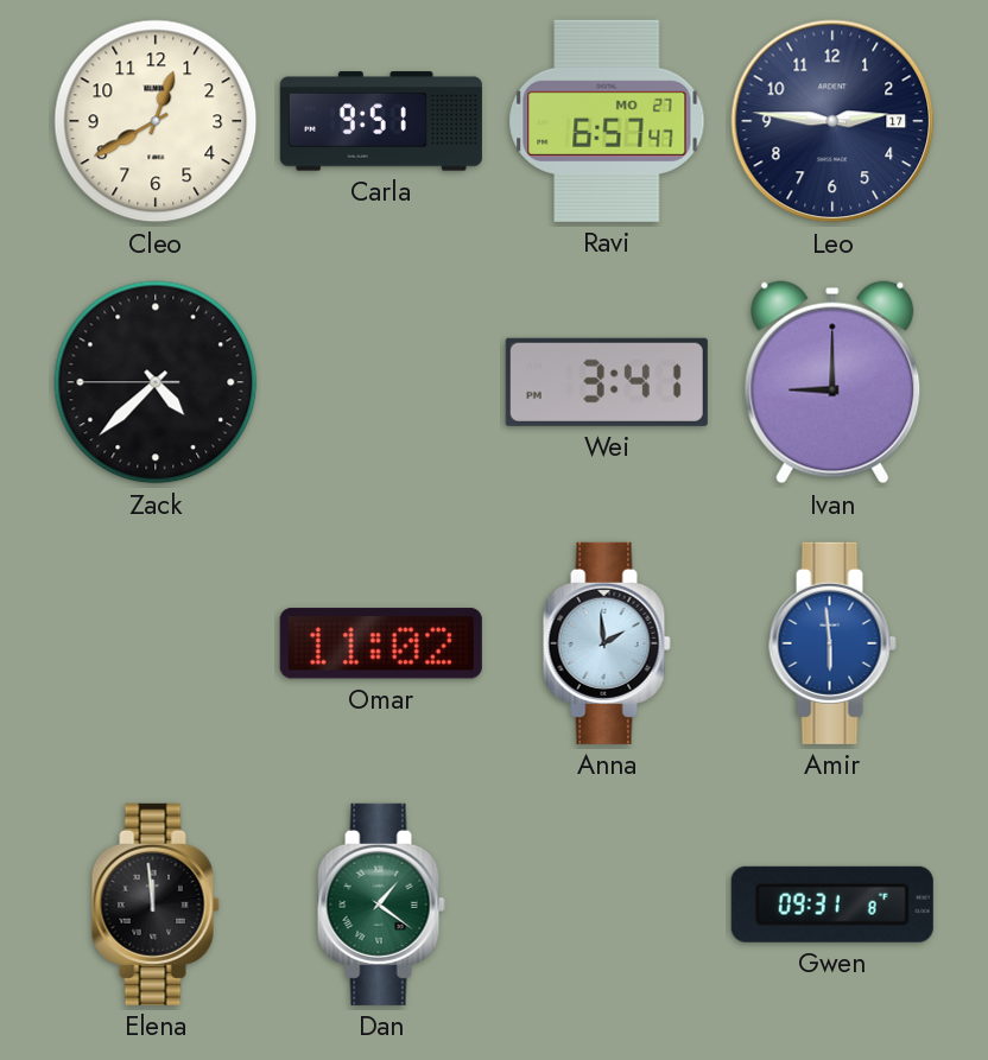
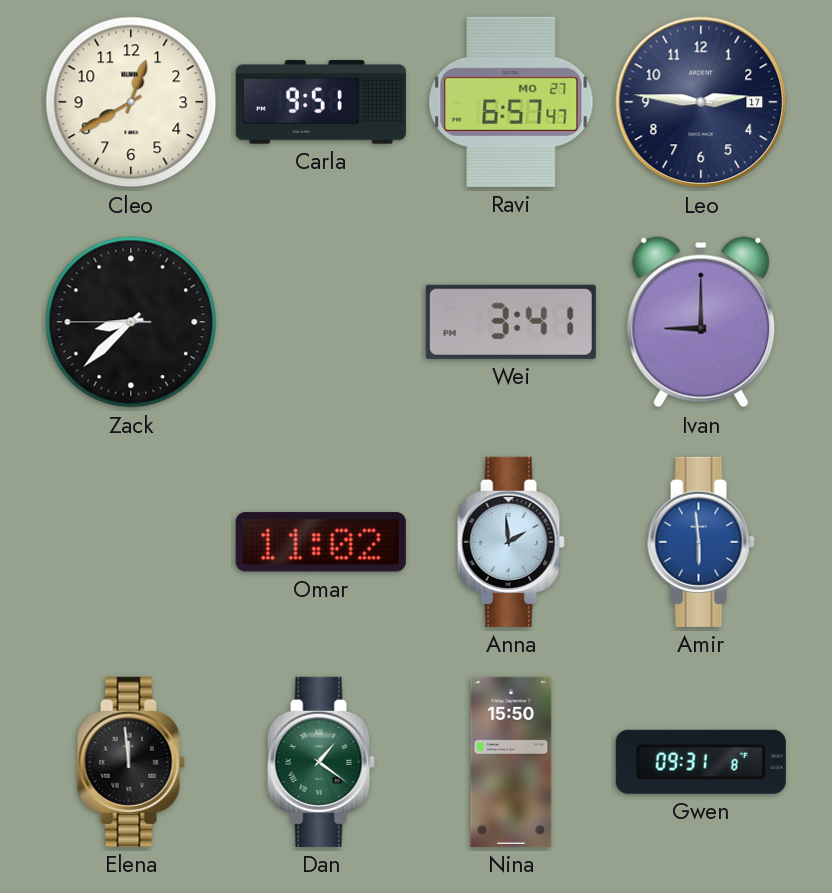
Zack: 4:37 -> 8:37 (131, 322)
Nina: none -> 15:50 (511, 762)
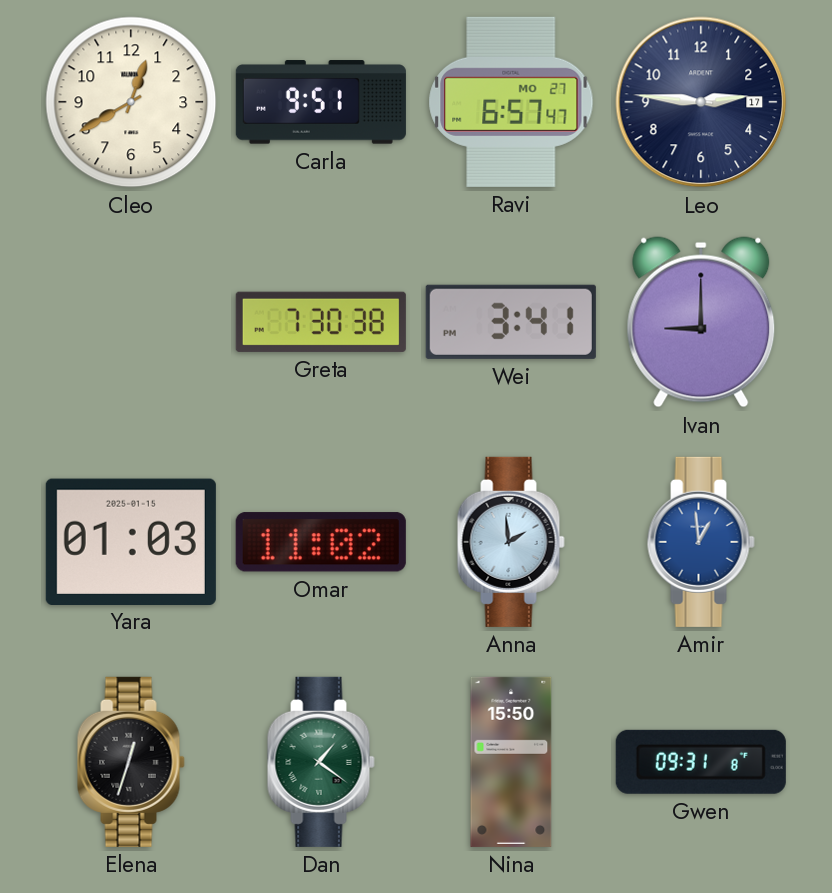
Zack: 8:37 -> none (131, 322)
Greta: none -> 7:30 (321, 322)
Yara: none -> 01:03 (131, 541)
Amir: 5:59 -> 12:59 (701, 542)
Elena: 11:59 -> 12:33 (131, 762)
